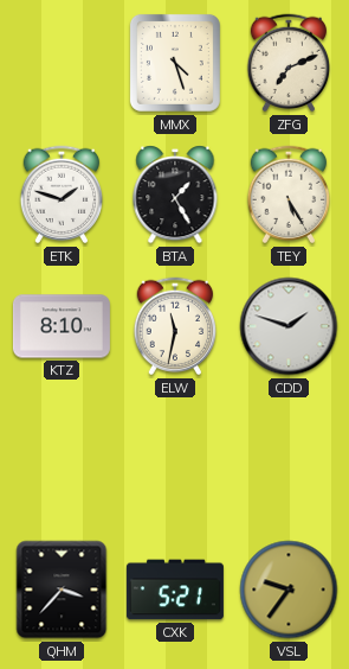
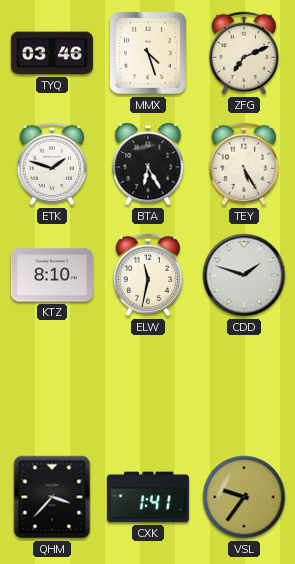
TYQ: none -> 03:46 (52, 53)
BTA: 1:25 -> 6:25 (148, 164)
CXK: 5:21 -> 1:41 (148, 497)
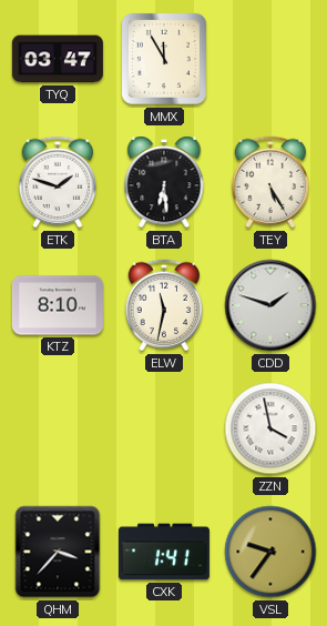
TYQ: 03:46 -> 03:47 (58, 59)
MMX: 4:27 -> 11:55 (164, 59)
ZFG: 7:11 -> none (244, 53)
BTA: 6:25 -> 6:29 (164, 182)
ZZN: none -> 3:58 (270, 428)
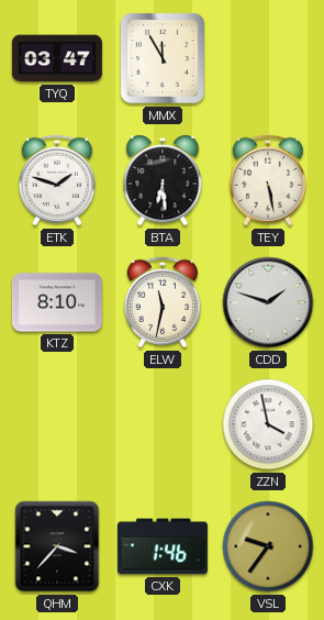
TEY: 5:25 -> 5:28 (268, 180)
CXK: 1:41 -> 1:46 (163, 546)
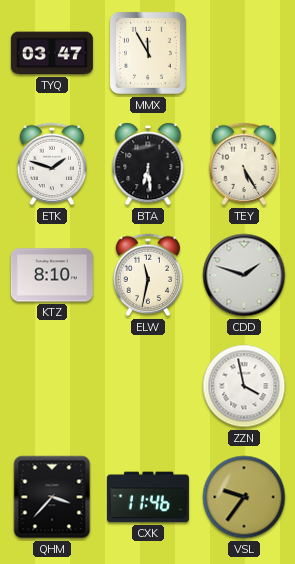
TEY: 5:28 -> 5:25 (244, 164)
CXK: 1:46 -> 11:46 (148, 497)
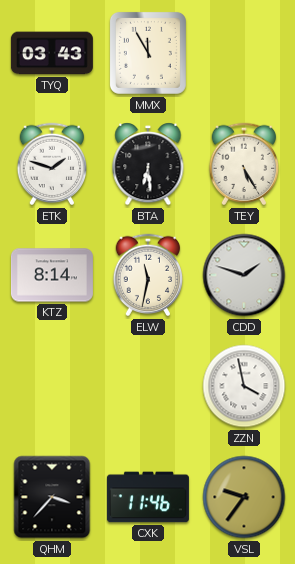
TYQ: 03:47 -> 03:43 (52, 53)
KTZ: 8:10 -> 8:14 (52, 275)
